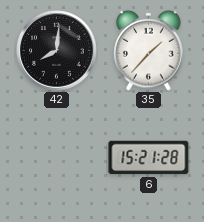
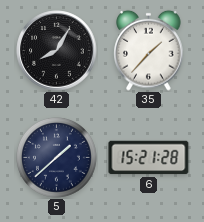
42: 8:01 -> 8:05 (57, 51)
5: none -> 1:38 (57, 158)
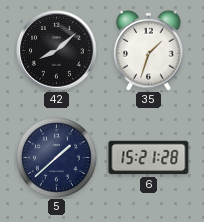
42: 8:05 -> 8:08 (57, 51)
35: 1:37 -> 1:33 (149, 50)
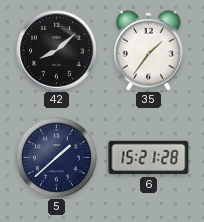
35: 1:33 -> 1:36 (149, 50)
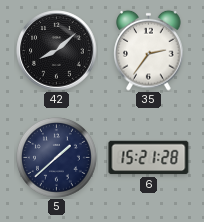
35: 1:36 -> 2:36 (149, 50)
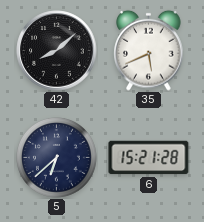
35: 2:36 -> 5:41 (149, 50)
5: 1:38 -> 6:38 (57, 158)
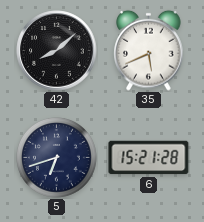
5: 6:38 -> 6:42 (57, 158)
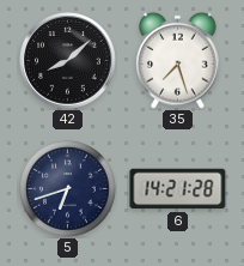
35: 5:41 -> 7:27 (178, 60)
6: 15:21 -> 14:21 (178, 189)
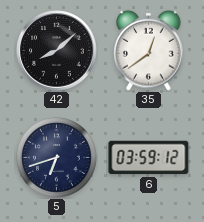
35: 7:27 -> 12:39 (149, 50)
6: 14:21 -> 03:59 (149, 158)
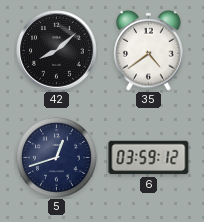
35: 12:39 -> 4:39 (149, 50)
5: 6:42 -> 12:42 (57, 158)
